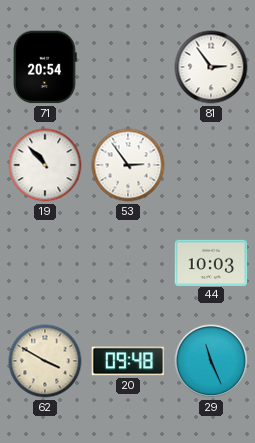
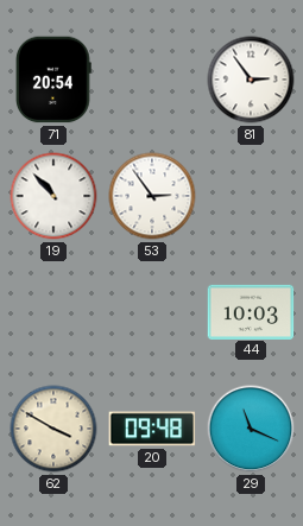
29: 11:26 -> 11:19 (251, 429)
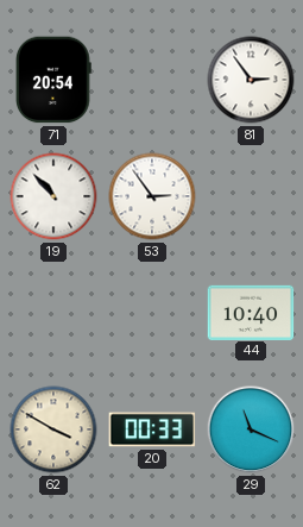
44: 10:03 -> 10:40 (251, 312)
20: 09:48 -> 00:33 (152, 429)
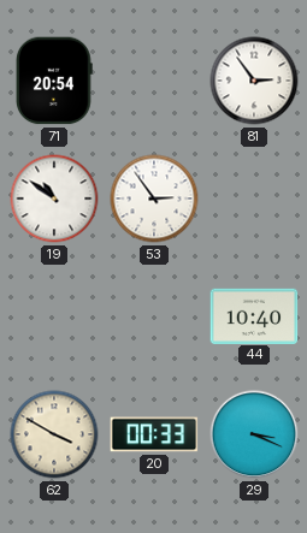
19: 10:53 -> 10:51 (54, 199)
29: 11:19 -> 3:19 (254, 434)
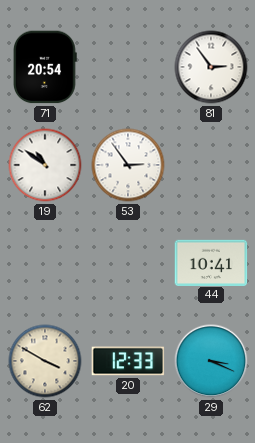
44: 10:40 -> 10:41 (211, 262)
20: 00:33 -> 12:33 (128, 361)
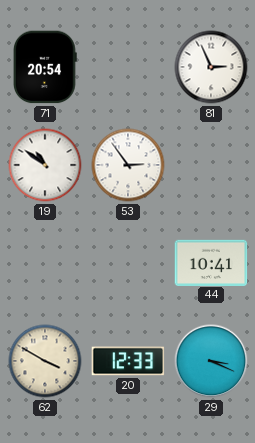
81: 2:54 -> 2:56 (211, 67)
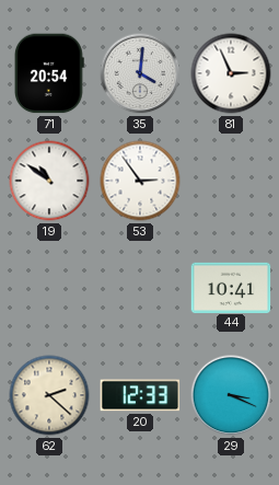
35: none -> 4:01 (140, 73)
62: 3:50 -> 2:22 (49, 395)
